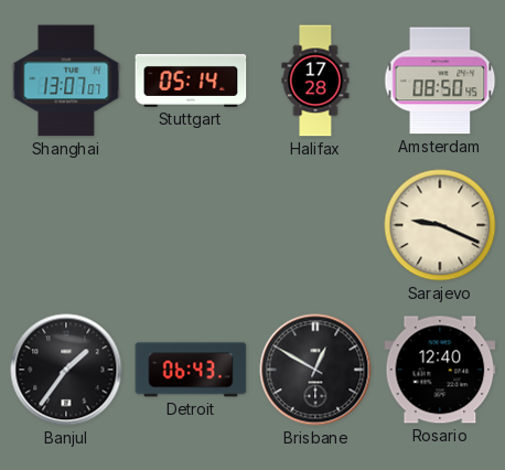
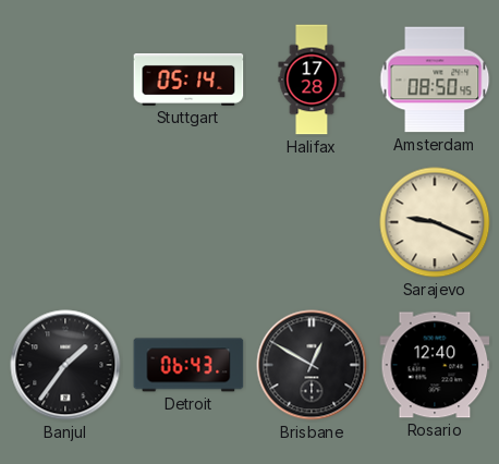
Shanghai: 13:07 -> none (66, 81)
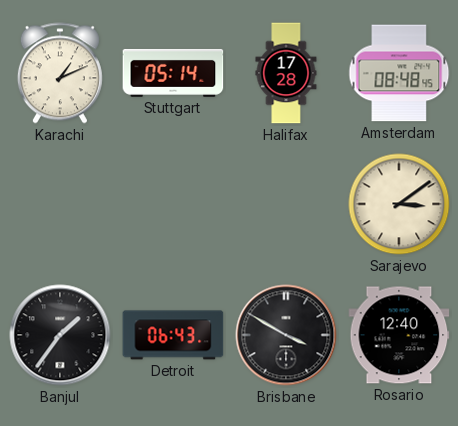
Karachi: none -> 1:11 (60, 73)
Amsterdam: 08:50 -> 08:48 (399, 73)
Sarajevo: 9:19 -> 3:09 (399, 204)
Brisbane: 12:50 -> 3:50 (286, 335)
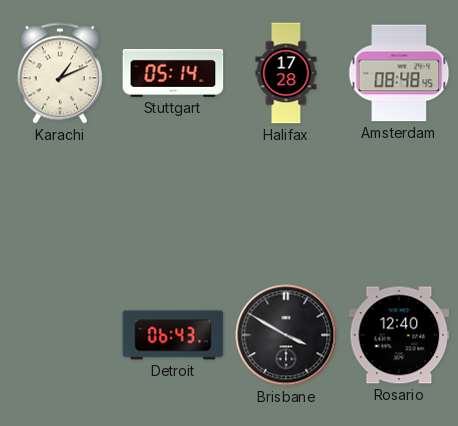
Sarajevo: 3:09 -> none (399, 204)
Banjul: 1:36 -> none (60, 335)
